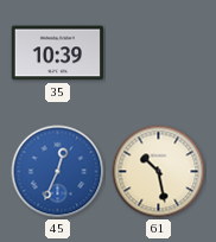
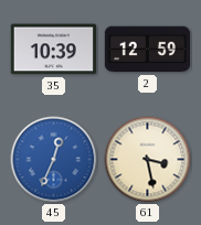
2: none -> 12:59 (147, 50)
61: 10:28 -> 3:28 (148, 160)
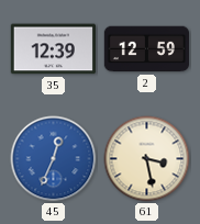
35: 10:39 -> 12:39 (53, 49)
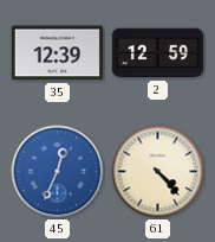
61: 3:28 -> 4:23 (158, 172)
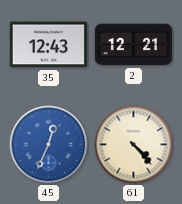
35: 12:39 -> 12:43 (48, 45)
2: 12:59 -> 12:21 (133, 45)
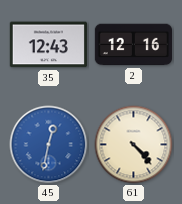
2: 12:21 -> 12:16 (133, 45)
45: 12:34 -> 12:32 (49, 145)
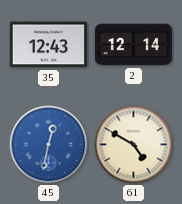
2: 12:16 -> 12:14 (133, 45)
61: 4:23 -> 4:50 (134, 145)
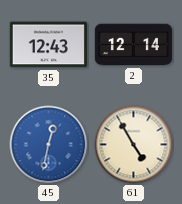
61: 4:50 -> 4:55 (134, 145)
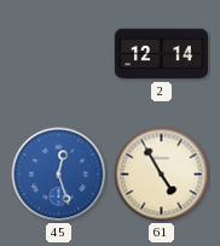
35: 12:43 -> none (48, 45)
45: 12:32 -> 12:27 (59, 175)
